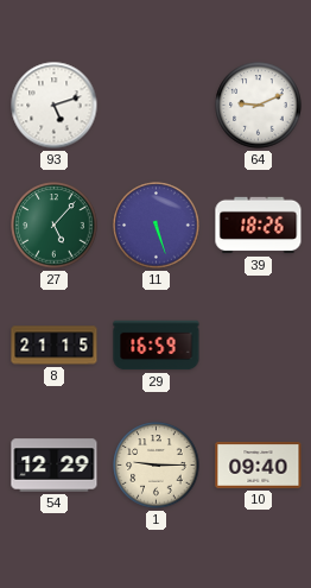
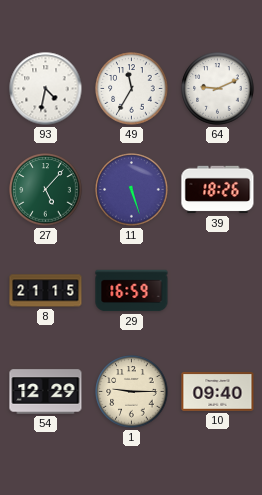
93: 5:12 -> 4:32 (46, 89)
49: none -> 11:35 (132, 89)
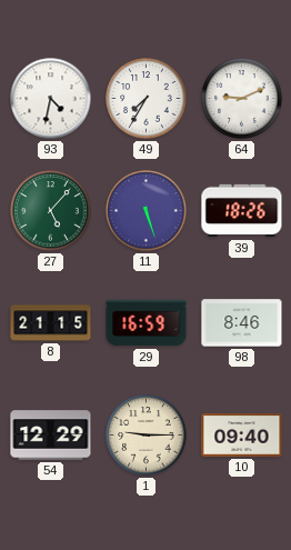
49: 11:35 -> 7:35 (147, 99)
98: none -> 8:46 (242, 323)
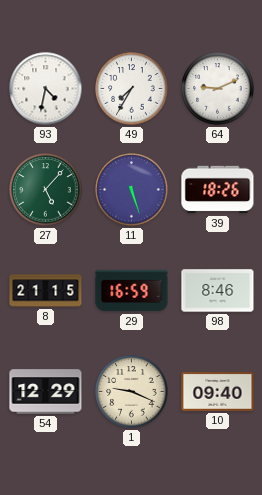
1: 9:15 -> 9:19 (132, 392)
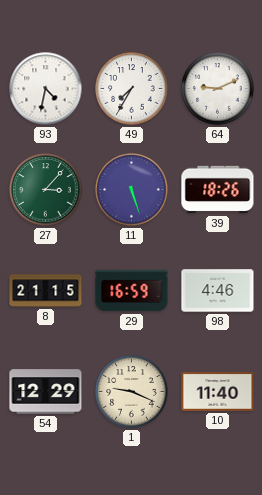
27: 5:07 -> 3:07 (46, 190)
98: 8:46 -> 4:46 (218, 291)
10: 09:40 -> 11:40 (218, 392)
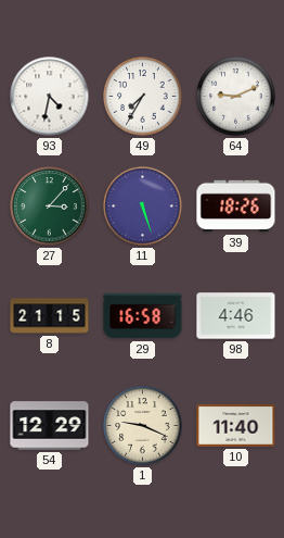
29: 16:59 -> 16:58 (143, 316)
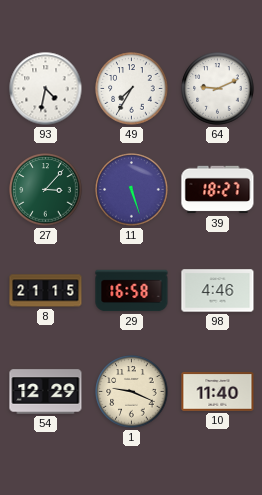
39: 18:26 -> 18:27 (218, 190)
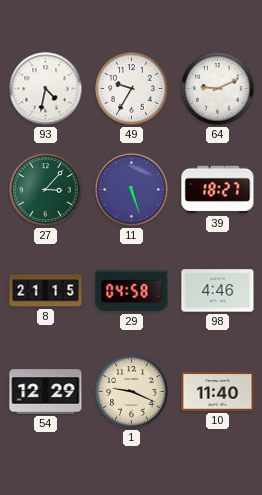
49: 7:35 -> 9:35 (132, 89)
29: 16:58 -> 04:58 (132, 291)
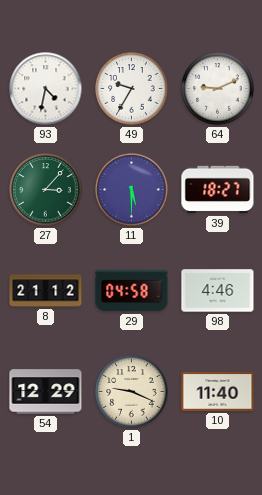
11: 5:27 -> 5:30 (132, 190)
8: 21:15 -> 21:12 (46, 291)
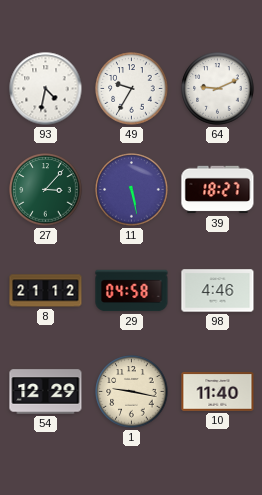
11: 5:30 -> 5:28 (132, 190)
1: 9:19 -> 9:17 (132, 392)
